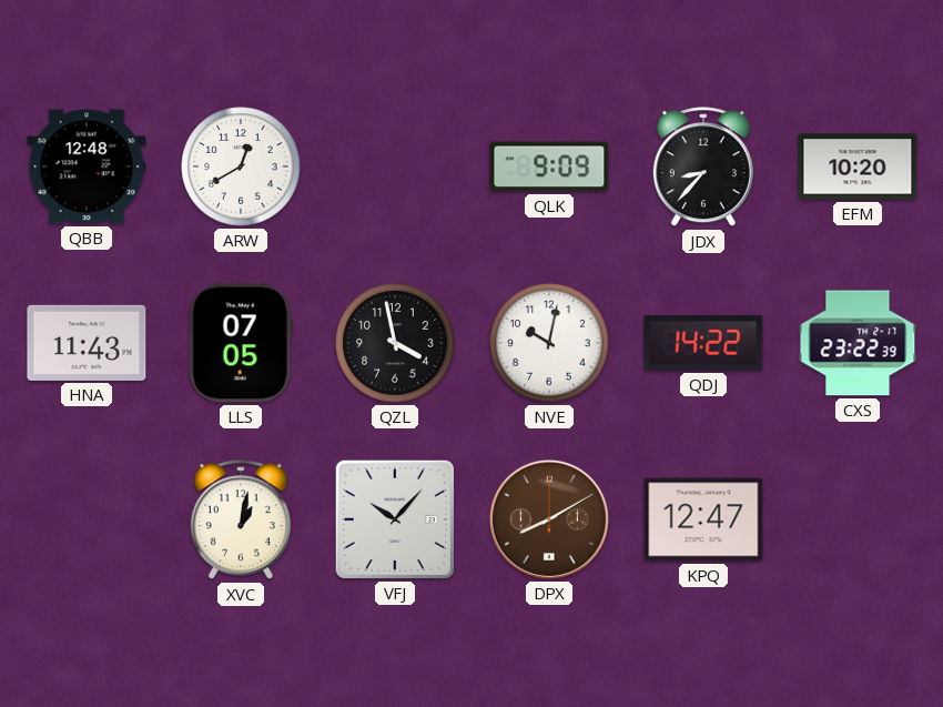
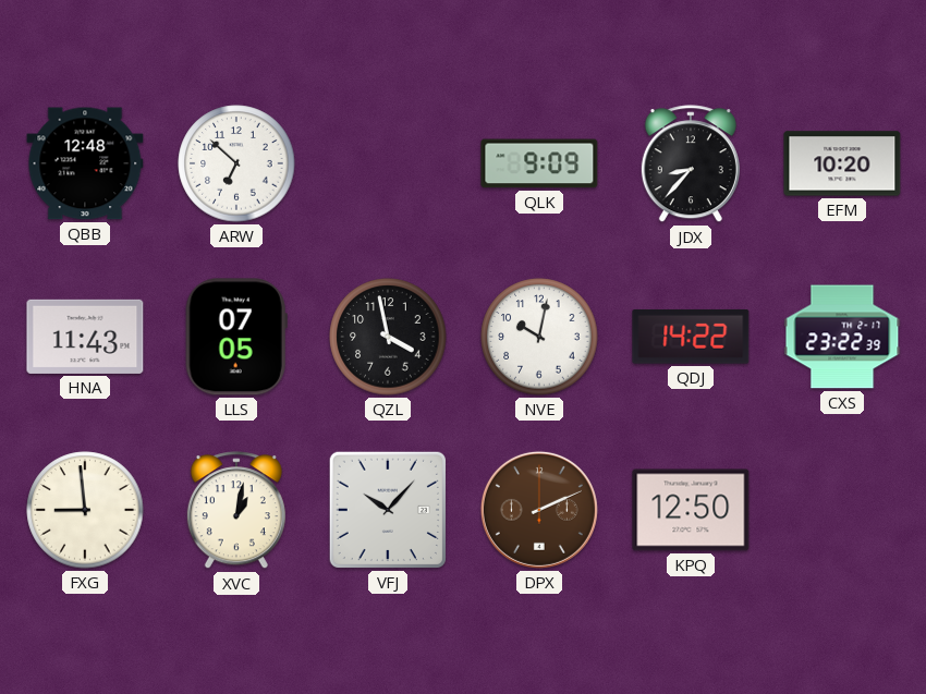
ARW: 12:40 -> 6:52 (236, 163)
FXG: none -> 8:59 (85, 510)
DPX: 8:10 -> 2:11 (539, 510)
KPQ: 12:47 -> 12:50 (691, 510)
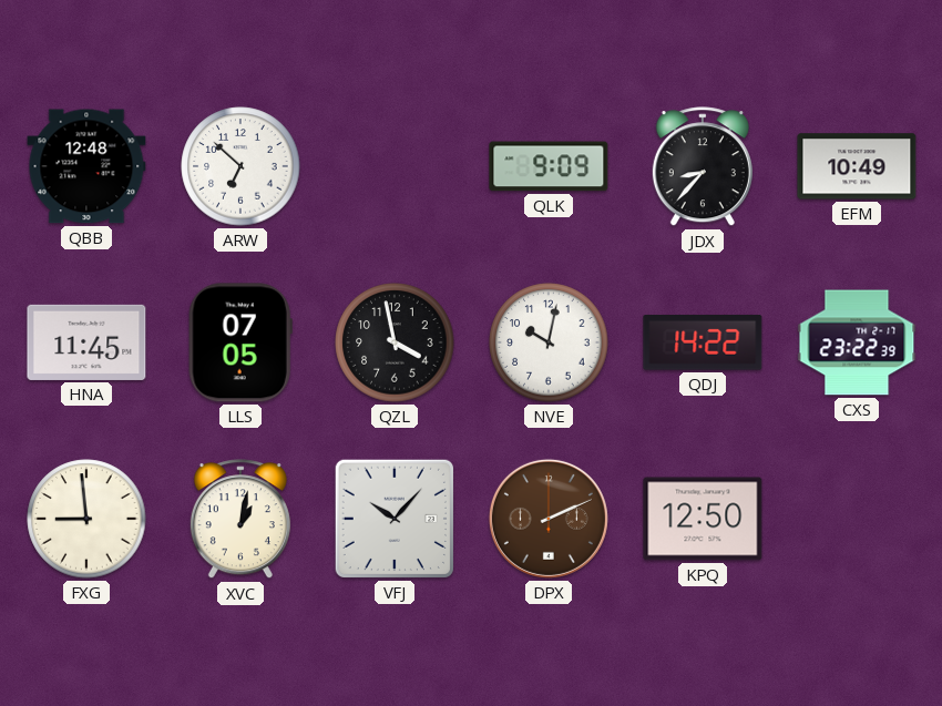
EFM: 10:20 -> 10:49 (857, 166)
HNA: 11:43 -> 11:45 (86, 342)
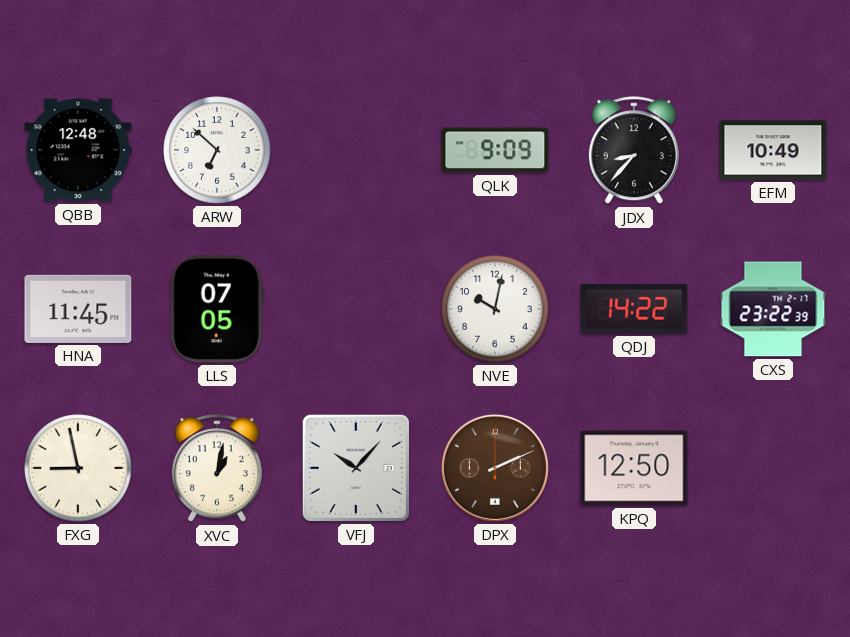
QZL: 3:58 -> none (395, 342)
FXG: 8:59 -> 8:58 (78, 468)
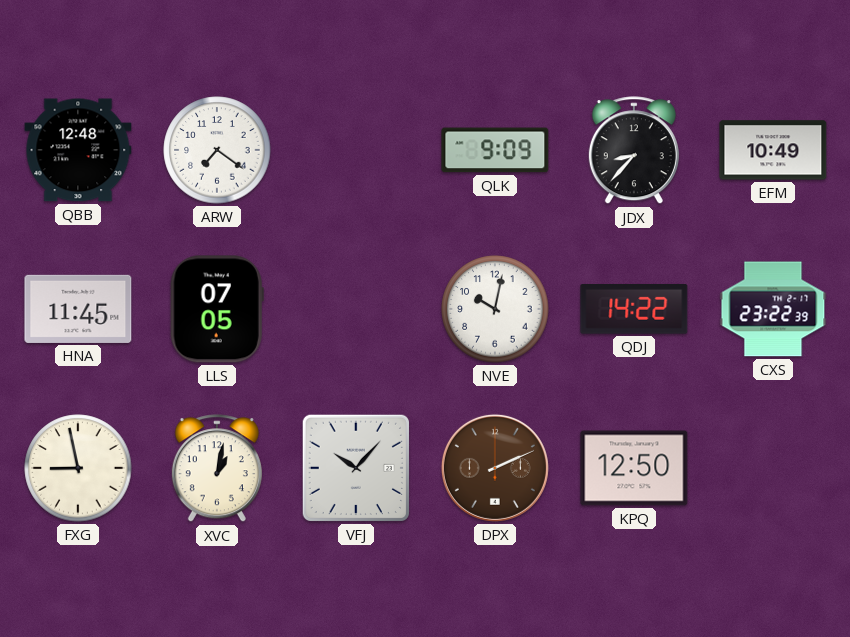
ARW: 6:52 -> 7:21 (217, 150)
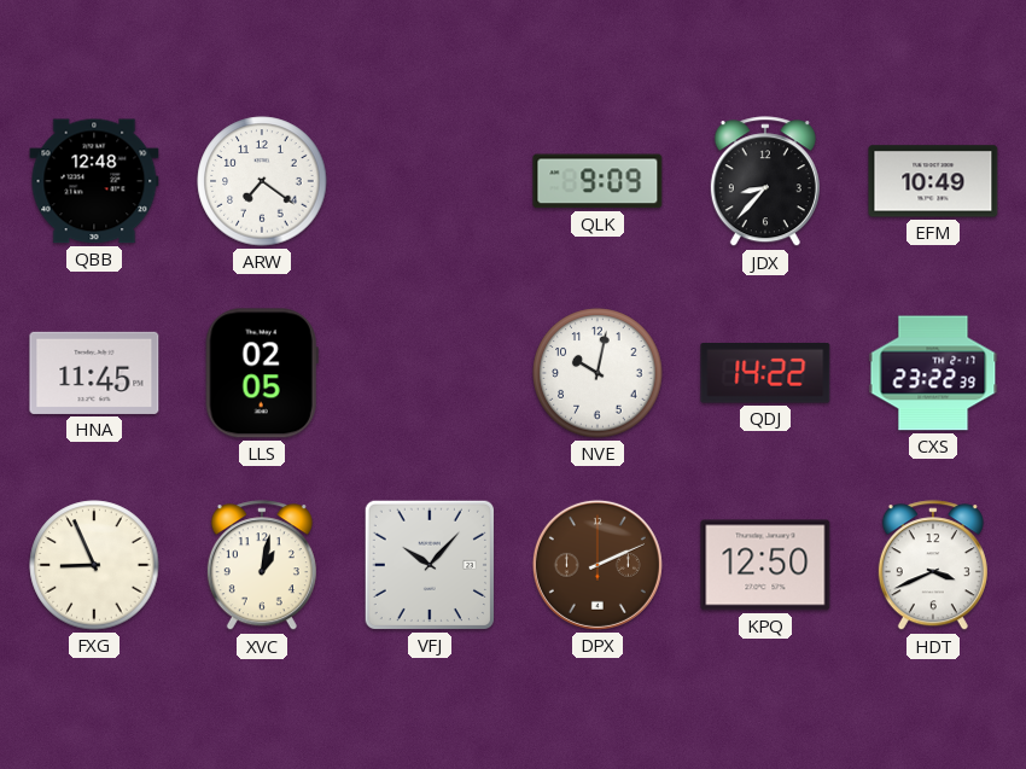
LLS: 07:05 -> 02:05 (262, 373)
FXG: 8:58 -> 8:56 (94, 565)
HDT: none -> 3:41 (933, 566)
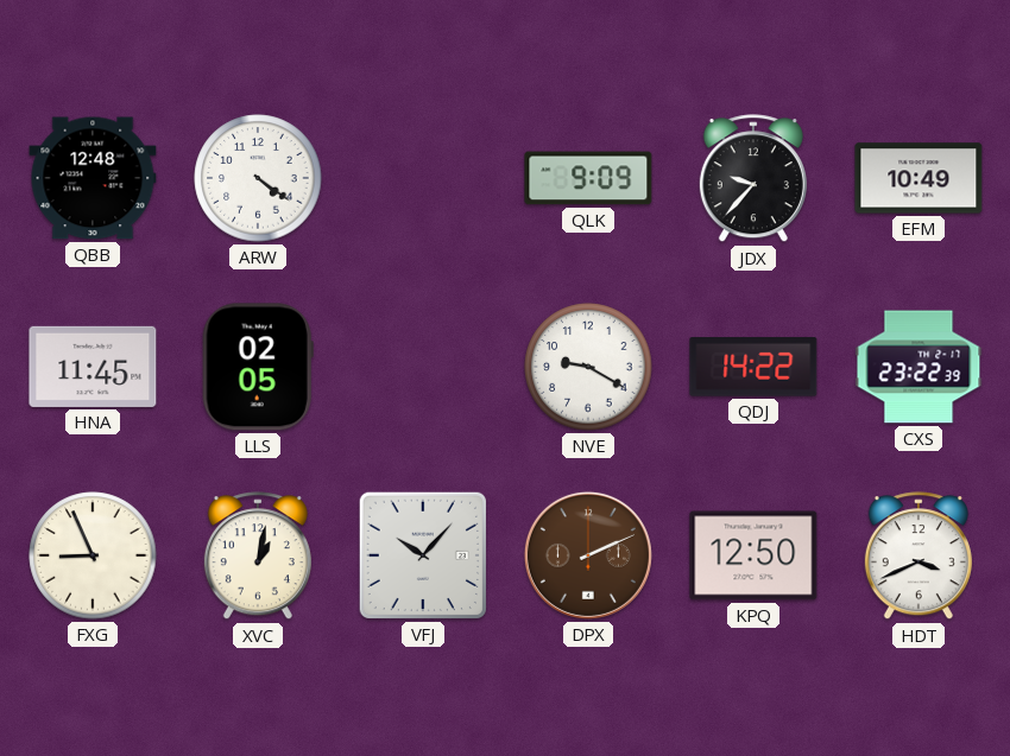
ARW: 7:21 -> 4:21 (258, 178)
JDX: 8:37 -> 9:37 (753, 179)
NVE: 10:02 -> 9:20 (588, 367)
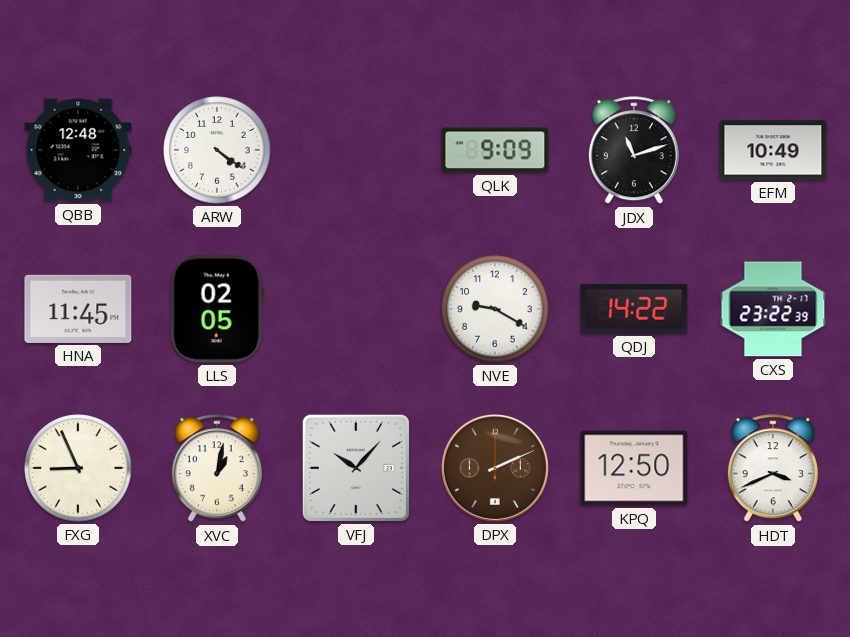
JDX: 9:37 -> 11:12 (634, 151)
